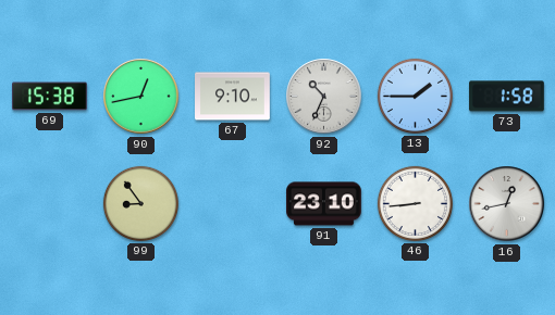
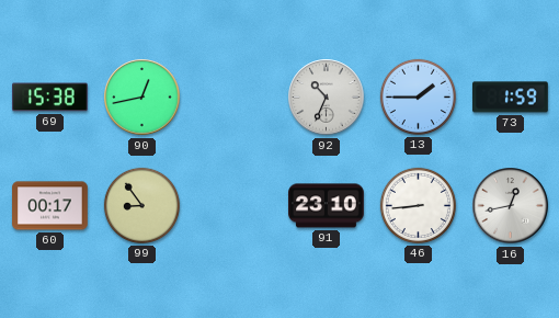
67: 9:10 -> none (233, 97)
73: 1:58 -> 1:59 (511, 98)
60: none -> 00:17 (50, 206)
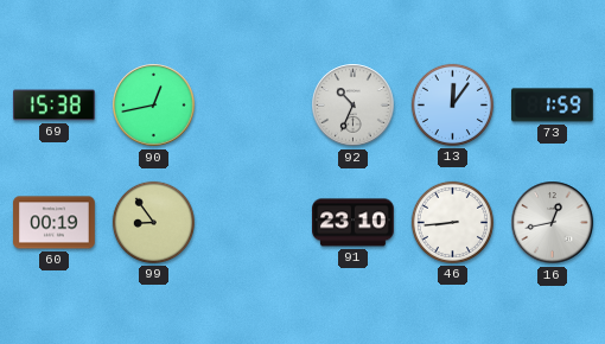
13: 1:45 -> 12:06 (452, 104)
60: 00:17 -> 00:19 (55, 223)
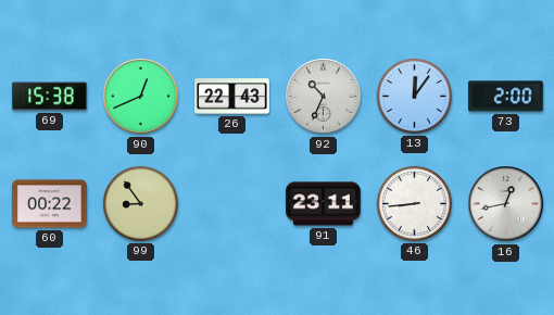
90: 12:43 -> 12:41 (141, 97)
26: none -> 22:43 (232, 97)
73: 1:59 -> 2:00 (506, 97)
60: 00:19 -> 00:22 (50, 204)
91: 23:10 -> 23:11 (324, 204)
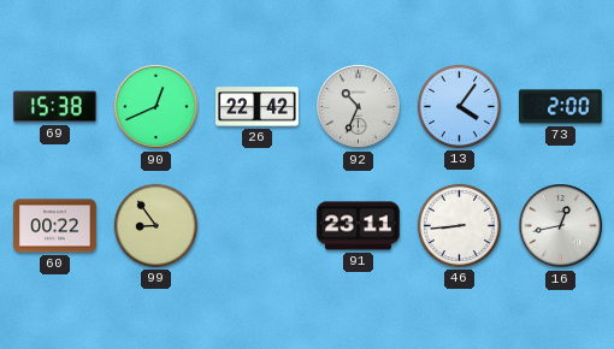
26: 22:43 -> 22:42 (258, 107)
13: 12:06 -> 4:06 (459, 106)
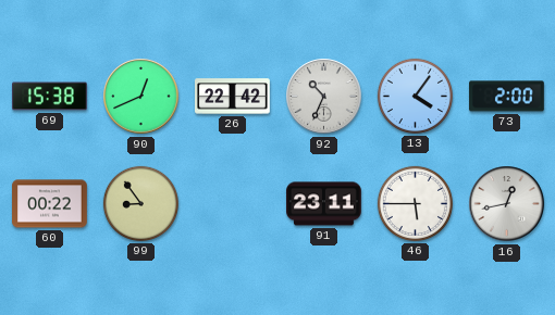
46: 8:44 -> 5:45 (415, 203)
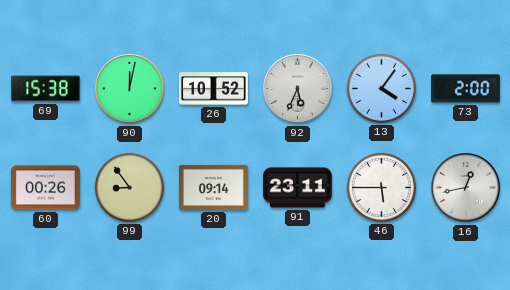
90: 12:41 -> 12:02 (130, 89)
26: 22:42 -> 10:52 (214, 89)
92: 10:34 -> 5:34 (298, 89)
60: 00:22 -> 00:26 (46, 188)
20: none -> 09:14 (214, 187)
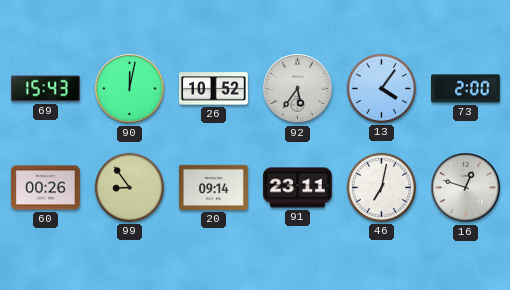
69: 15:38 -> 15:43 (46, 89)
92: 5:34 -> 5:36 (298, 89)
46: 5:45 -> 7:02 (381, 187)
16: 12:43 -> 12:48 (466, 188)
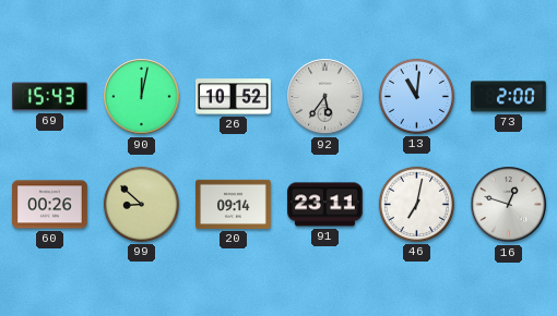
13: 4:06 -> 11:01 (416, 96)
99: 8:54 -> 8:52 (141, 204)
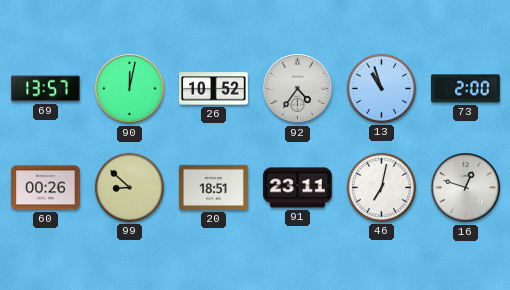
69: 15:43 -> 13:57 (46, 89)
92: 5:36 -> 4:36 (298, 89)
13: 11:01 -> 10:57 (381, 88)
20: 09:14 -> 18:51 (214, 187)
